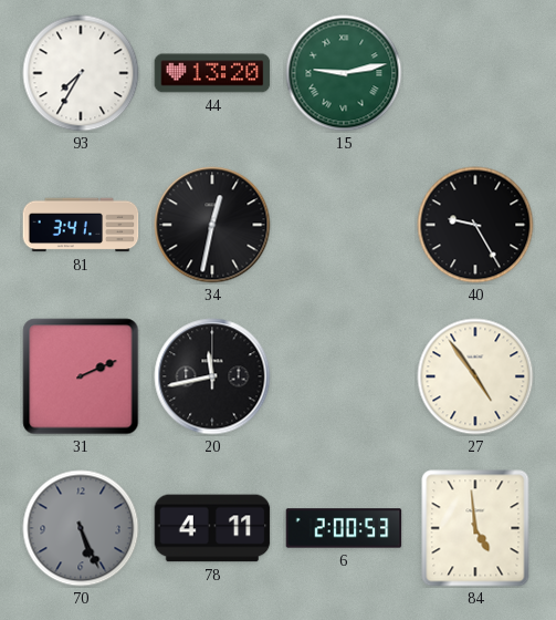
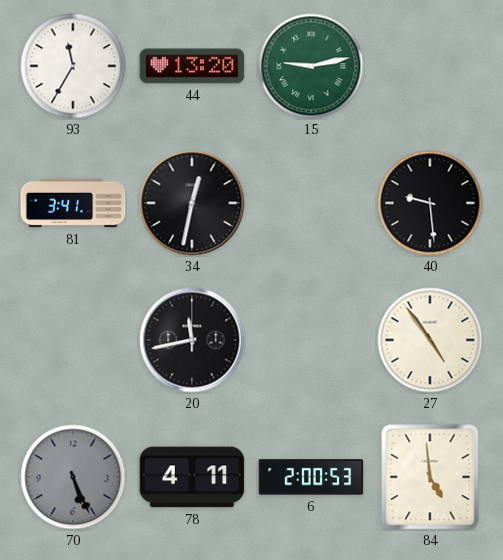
93: 7:35 -> 11:35 (73, 66)
40: 9:25 -> 9:29 (430, 203)
31: 2:11 -> none (81, 376)
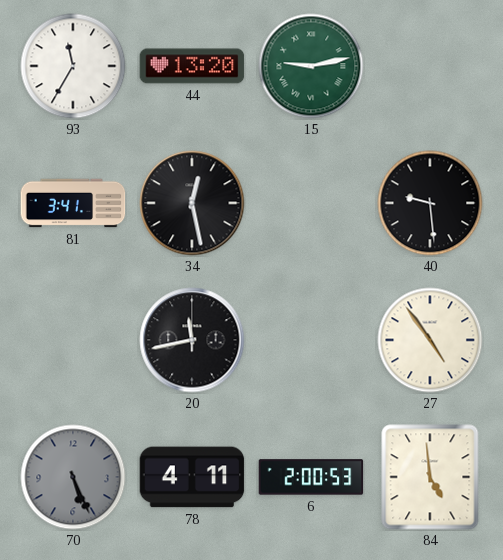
34: 12:32 -> 12:28 (192, 203)
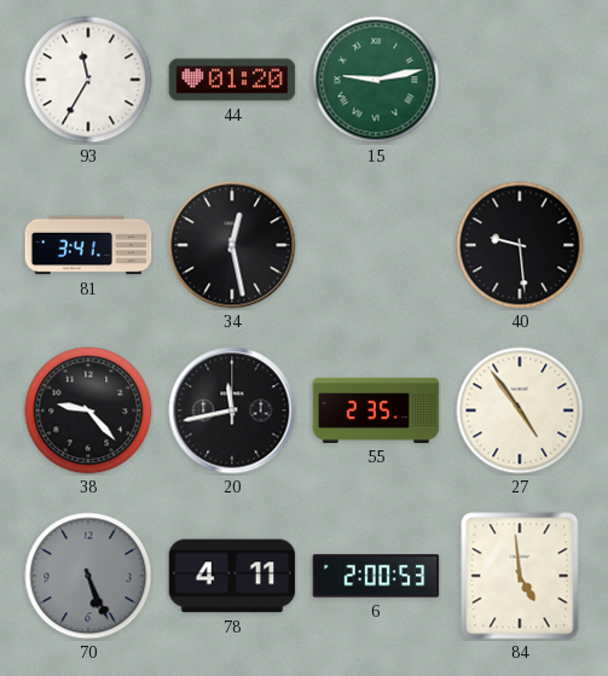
44: 13:20 -> 01:20 (232, 80)
38: none -> 9:23 (88, 410)
55: none -> 2:35 (376, 410)
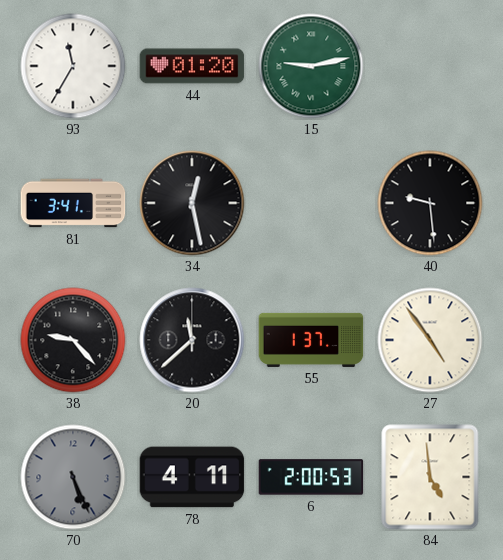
20: 11:43 -> 11:38 (192, 340)
55: 2:35 -> 1:37 (311, 340)
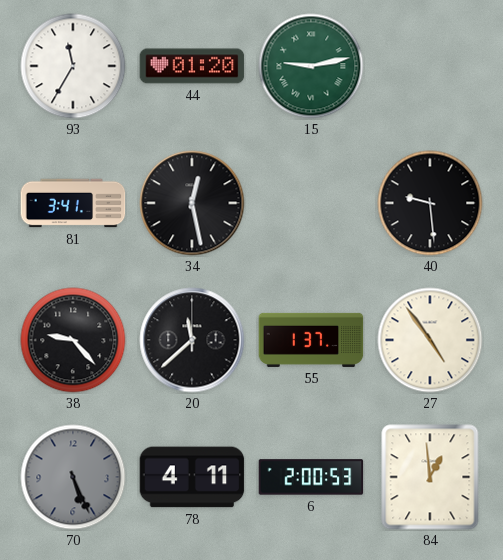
84: 4:59 -> 12:59 (430, 477)
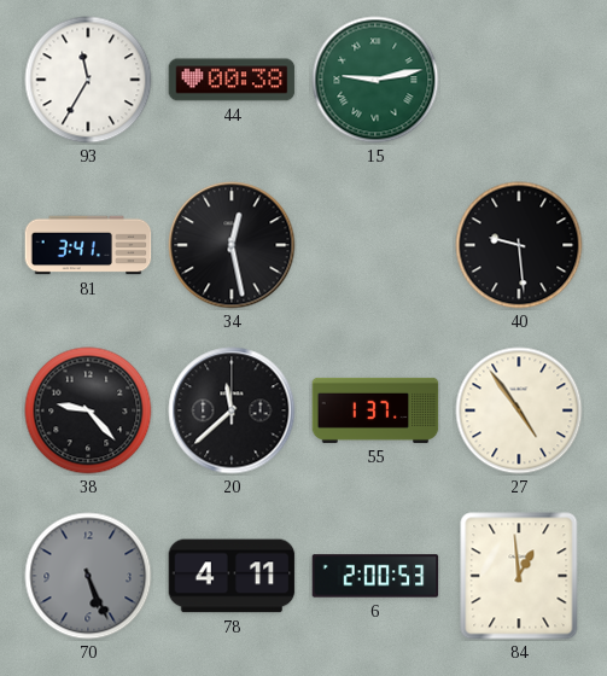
44: 01:20 -> 00:38 (232, 80)
